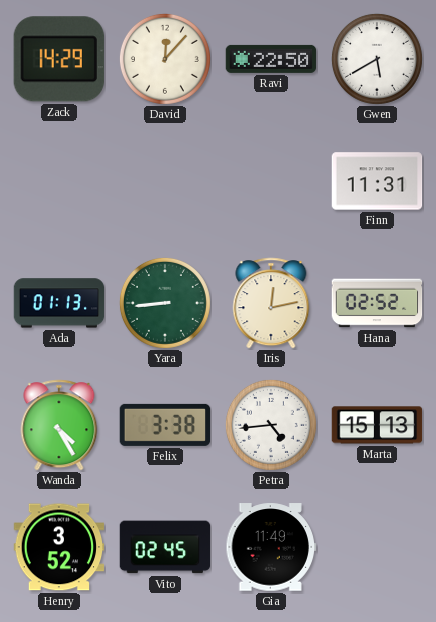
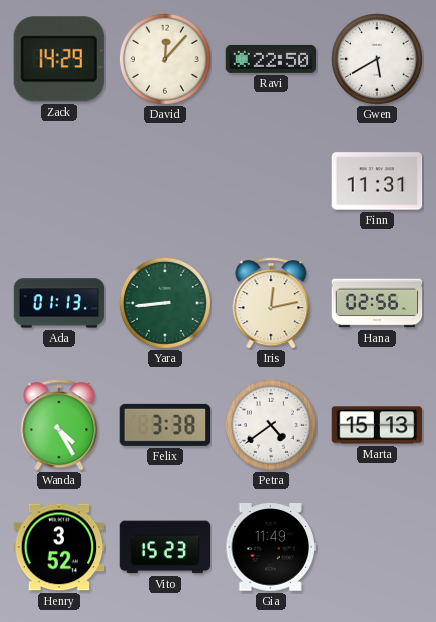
Hana: 02:52 -> 02:56 (377, 303)
Petra: 4:44 -> 4:39 (271, 425)
Vito: 02:45 -> 15:23 (165, 547)
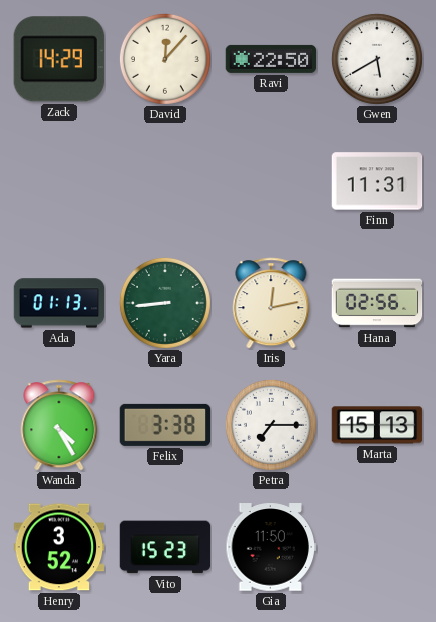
Petra: 4:39 -> 7:15 (271, 425)
Gia: 11:49 -> 11:50 (271, 547)
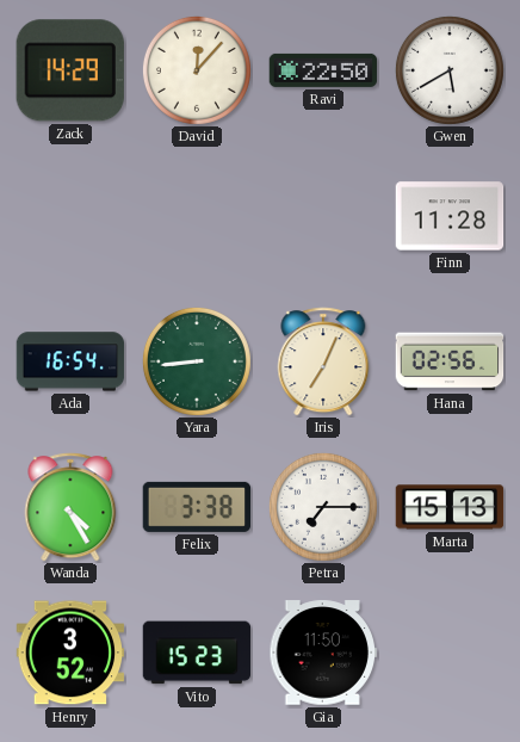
Finn: 11:31 -> 11:28 (450, 216)
Ada: 01:13 -> 16:54 (70, 361)
Iris: 12:13 -> 7:04 (323, 361)
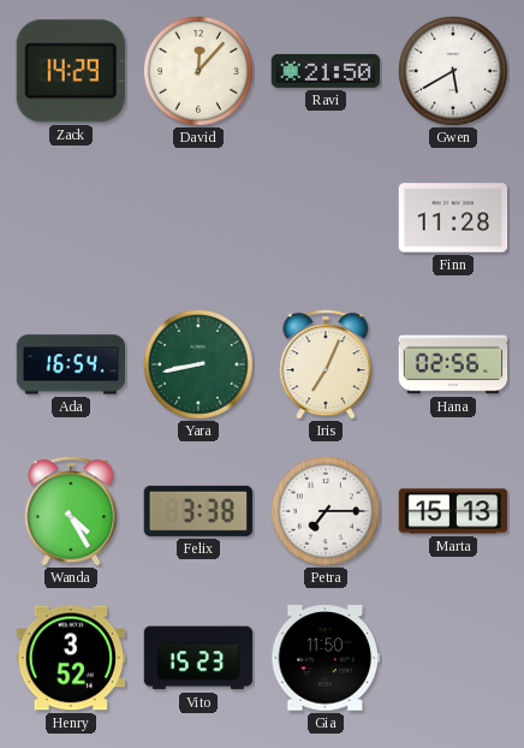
Ravi: 22:50 -> 21:50 (326, 71)
Yara: 8:44 -> 8:43 (198, 364)
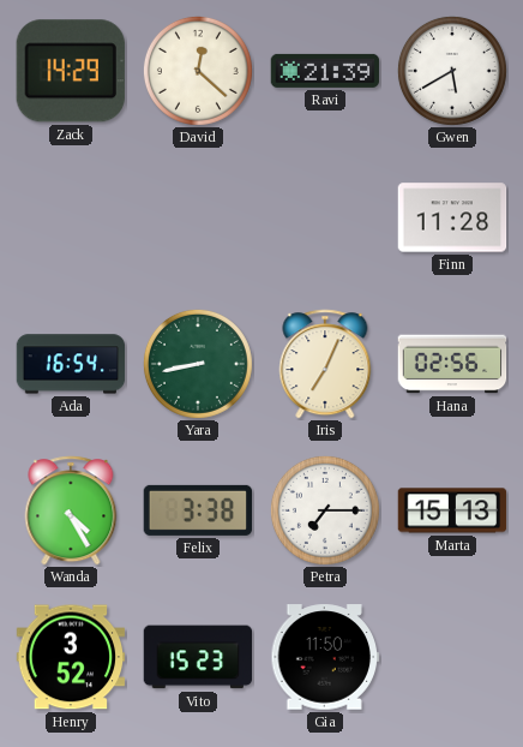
David: 12:07 -> 12:22 (198, 71)
Ravi: 21:50 -> 21:39 (325, 71)
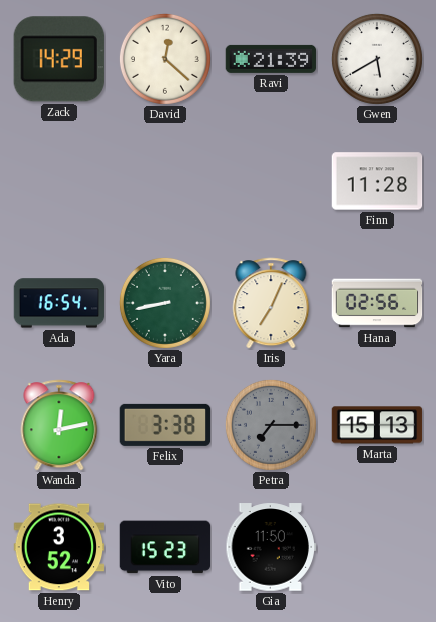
Wanda: 4:25 -> 12:13 (59, 425)
Petra dial: white -> grey (271, 425)
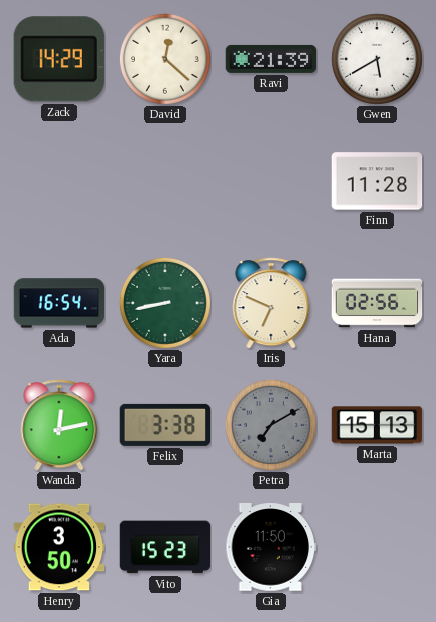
Iris: 7:04 -> 6:49 (271, 303)
Petra: 7:15 -> 7:10 (271, 425)
Henry: 3:52 -> 3:50 (59, 547)
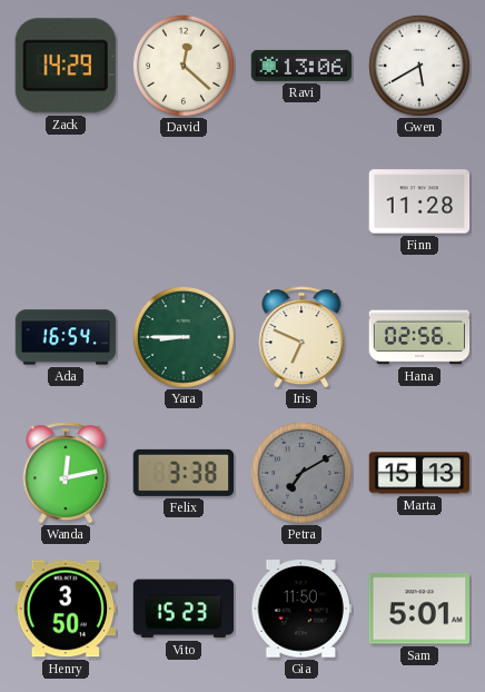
Ravi: 21:39 -> 13:06 (301, 66)
Yara: 8:43 -> 8:45 (184, 337)
Sam: none -> 5:01 (419, 609)
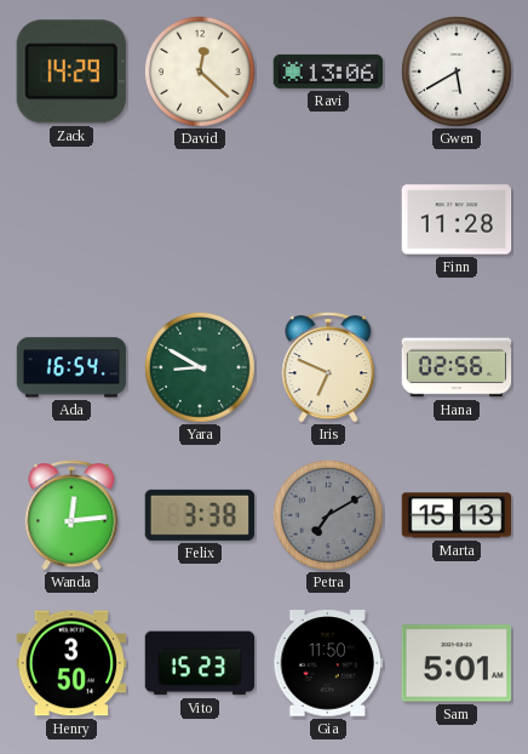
Yara: 8:45 -> 8:50 (200, 367)
Wanda: 12:13 -> 12:14 (71, 515)
